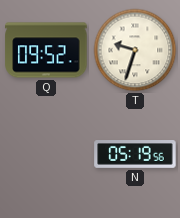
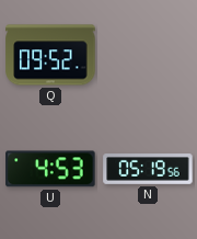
T: 9:33 -> none (135, 50)
U: none -> 4:53 (50, 169)
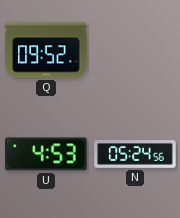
N: 05:19 -> 05:24 (135, 155)
